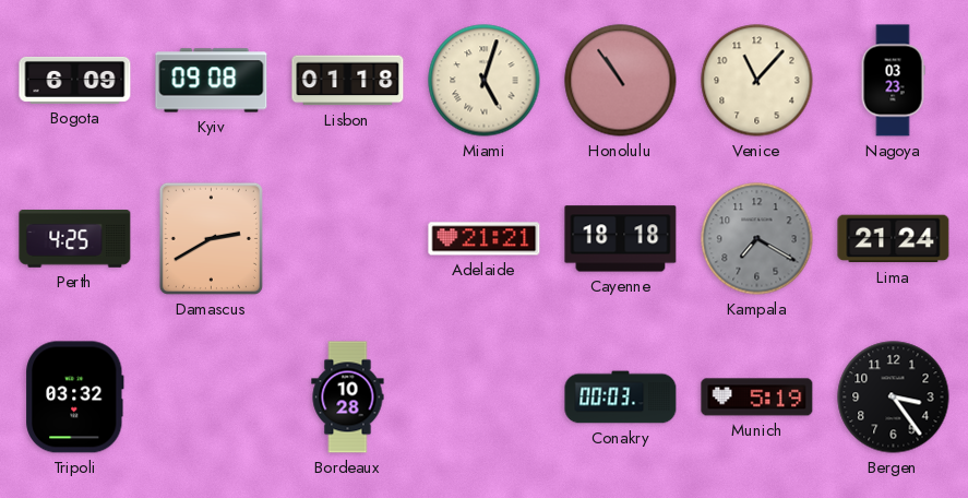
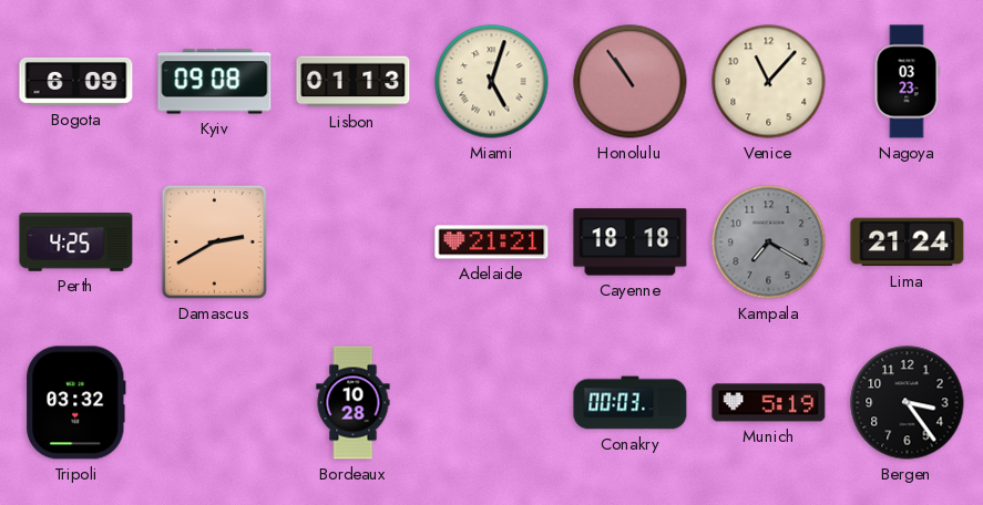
Lisbon: 01:18 -> 01:13 (354, 82)
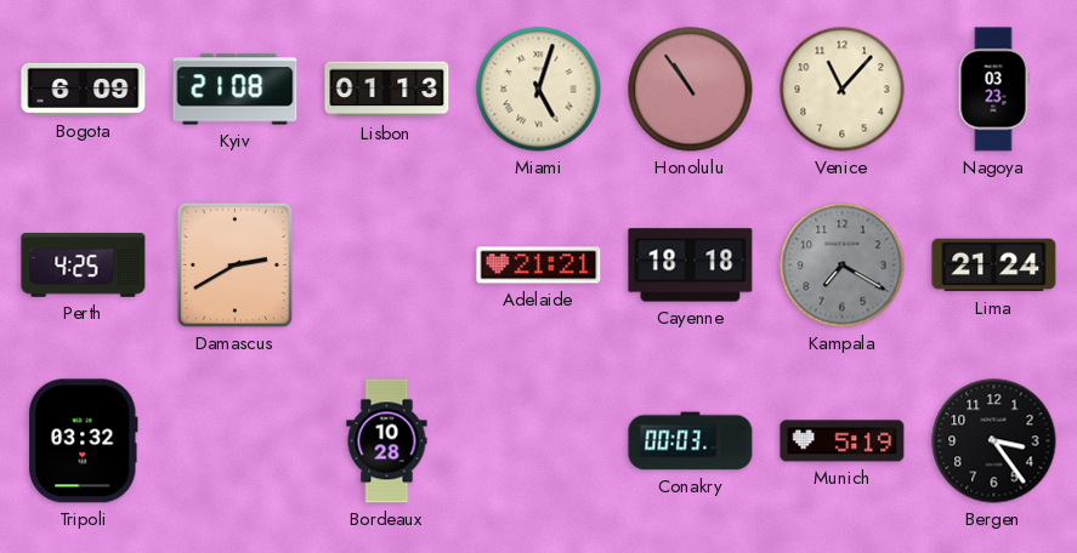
Kyiv: 09:08 -> 21:08 (236, 90)
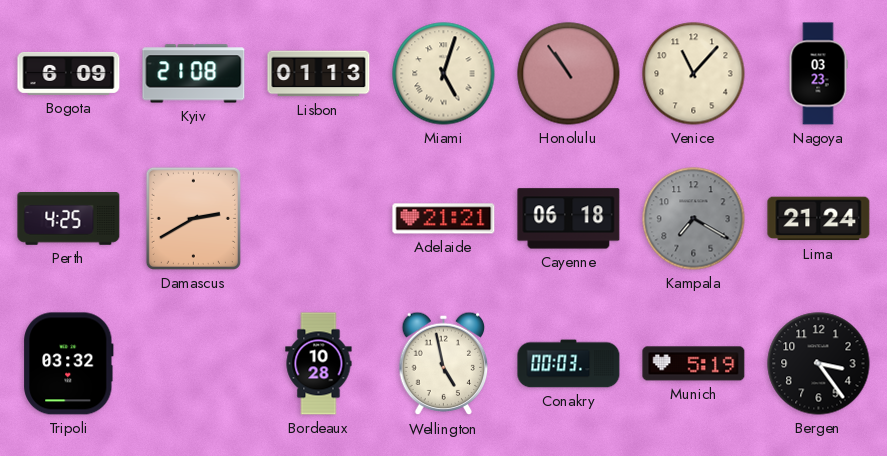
Cayenne: 18:18 -> 06:18 (569, 219)
Wellington: none -> 4:58 (444, 364)
